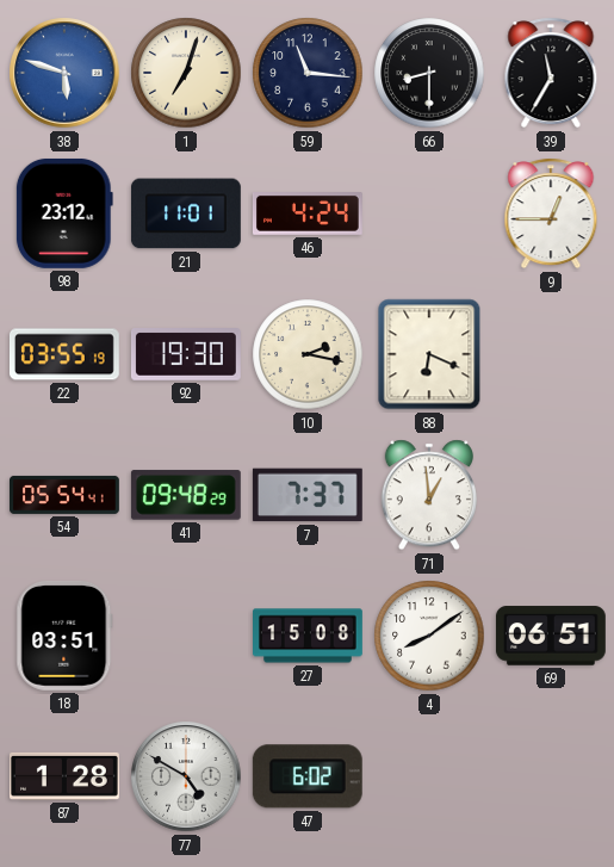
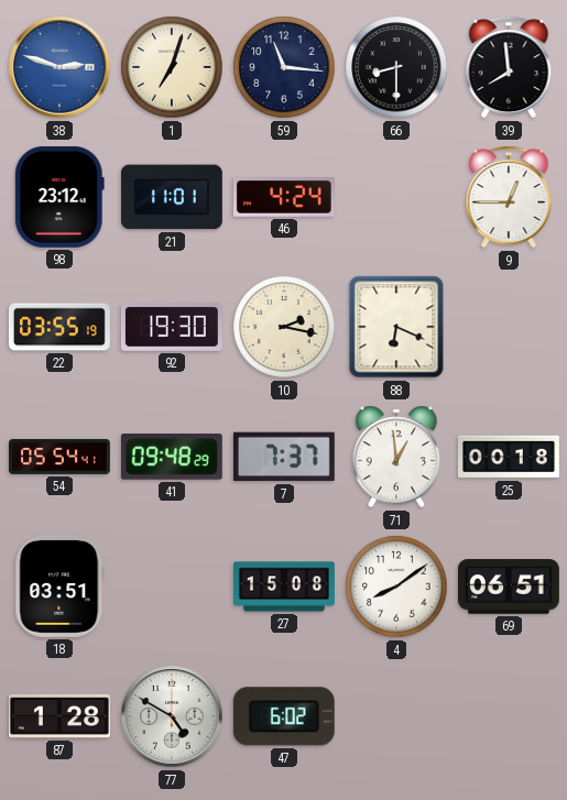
38: 5:48 -> 2:48 (59, 67)
39: 11:35 -> 7:59 (509, 67)
25: none -> 00:18 (510, 457)
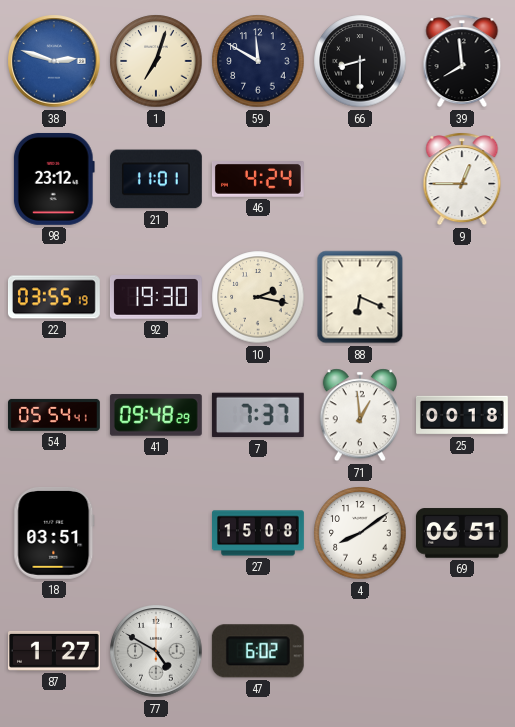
59: 11:16 -> 11:50 (258, 61)
87: 1:28 -> 1:27 (55, 651)
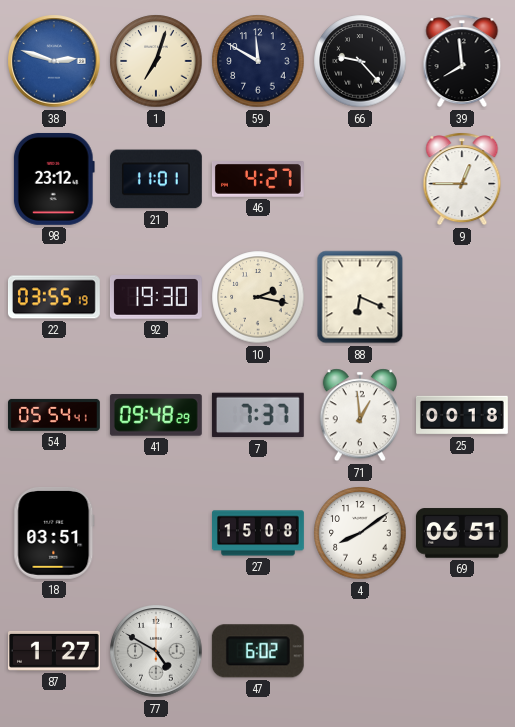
66: 8:30 -> 9:23 (360, 61)
46: 4:24 -> 4:27 (258, 180)
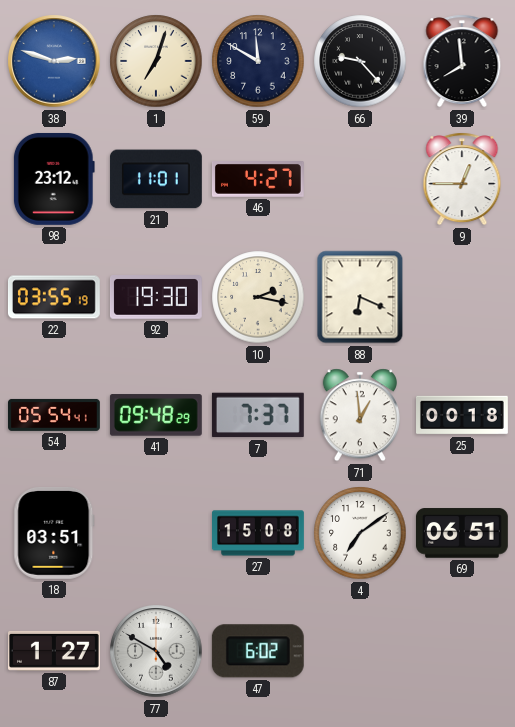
4: 8:09 -> 7:09 (360, 533)
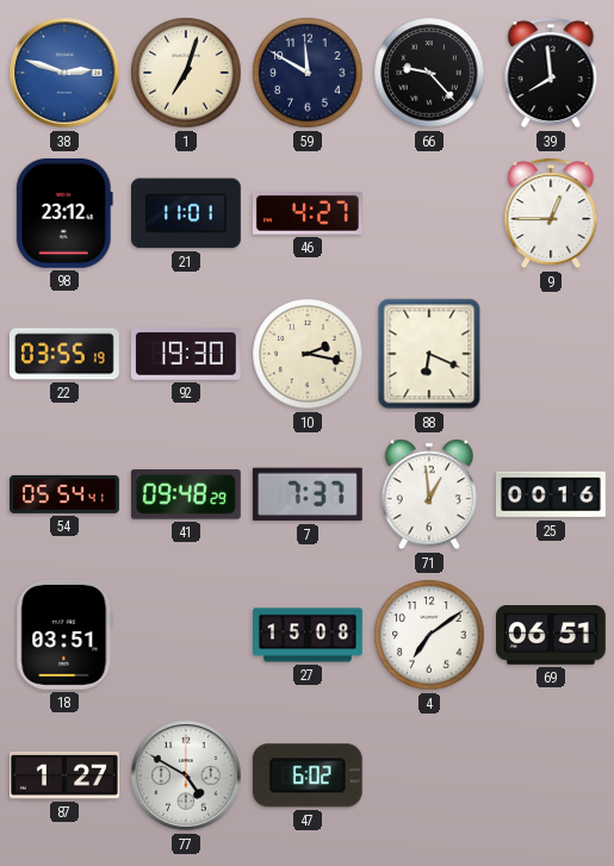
25: 00:18 -> 00:16 (552, 494)
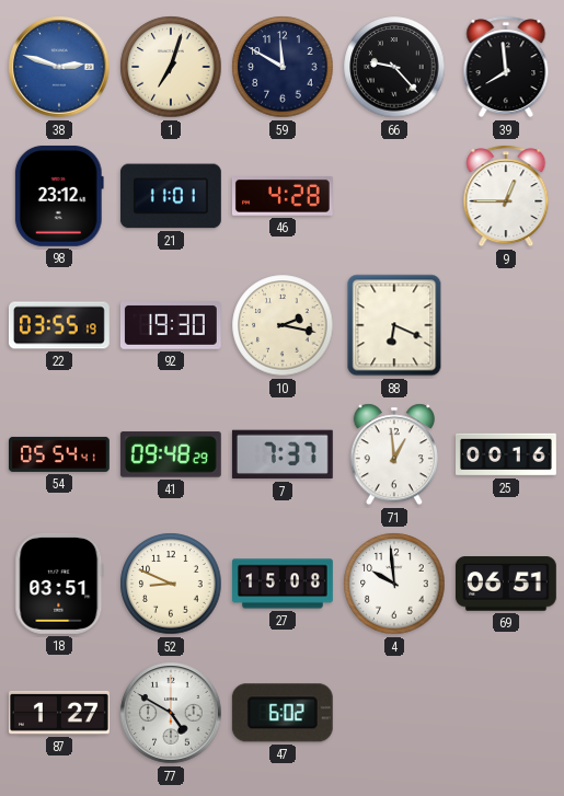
46: 4:27 -> 4:28 (283, 197)
52: none -> 8:49 (171, 584)
4: 7:09 -> 9:59 (394, 584)
